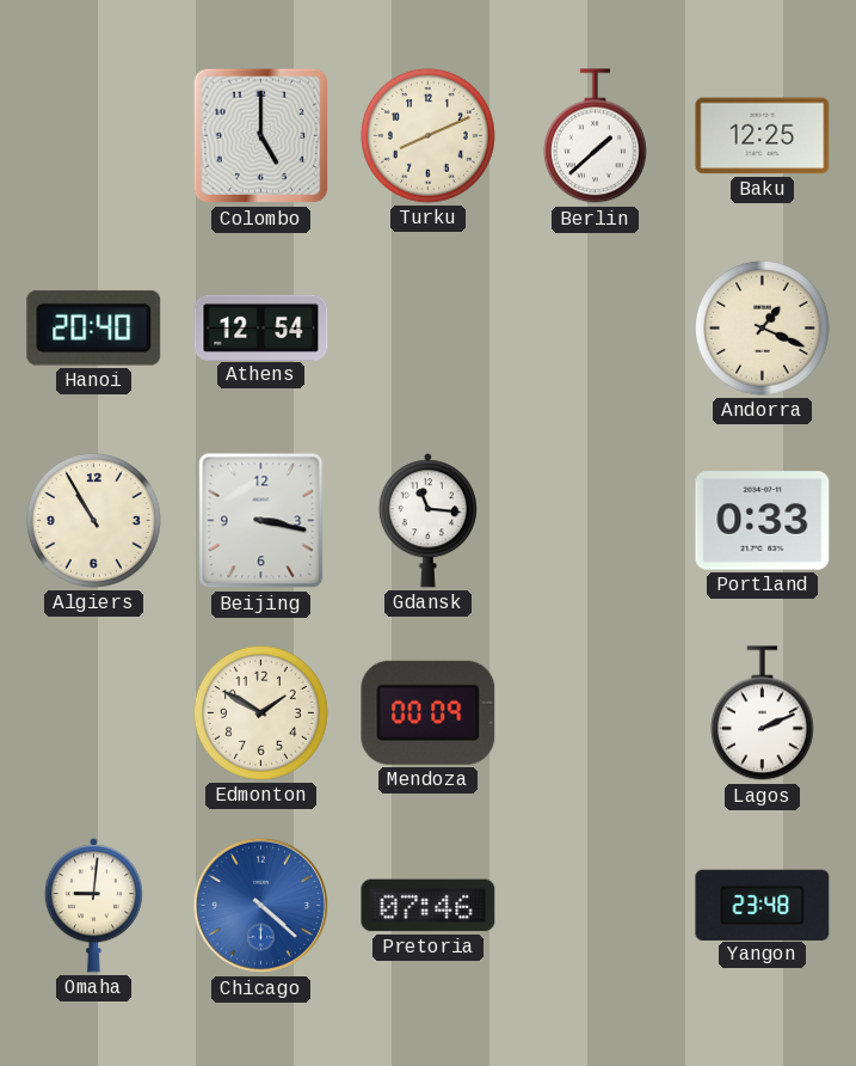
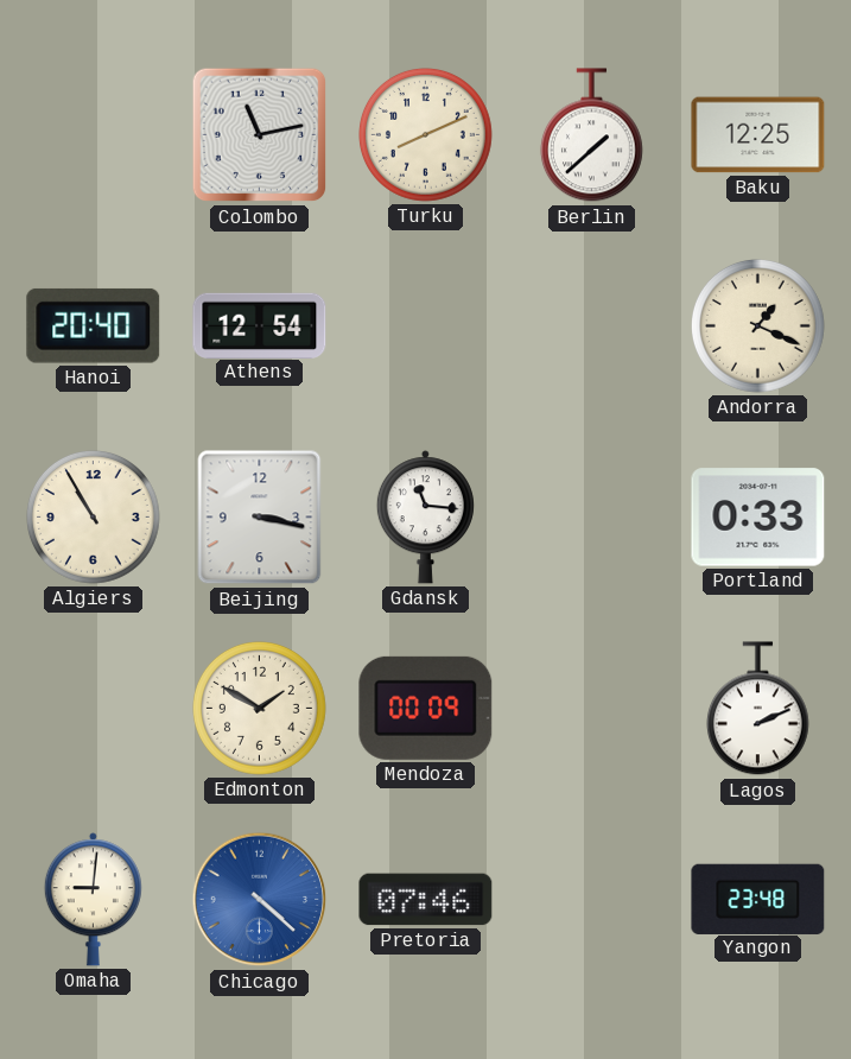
Colombo: 5:00 -> 11:13 (260, 135)
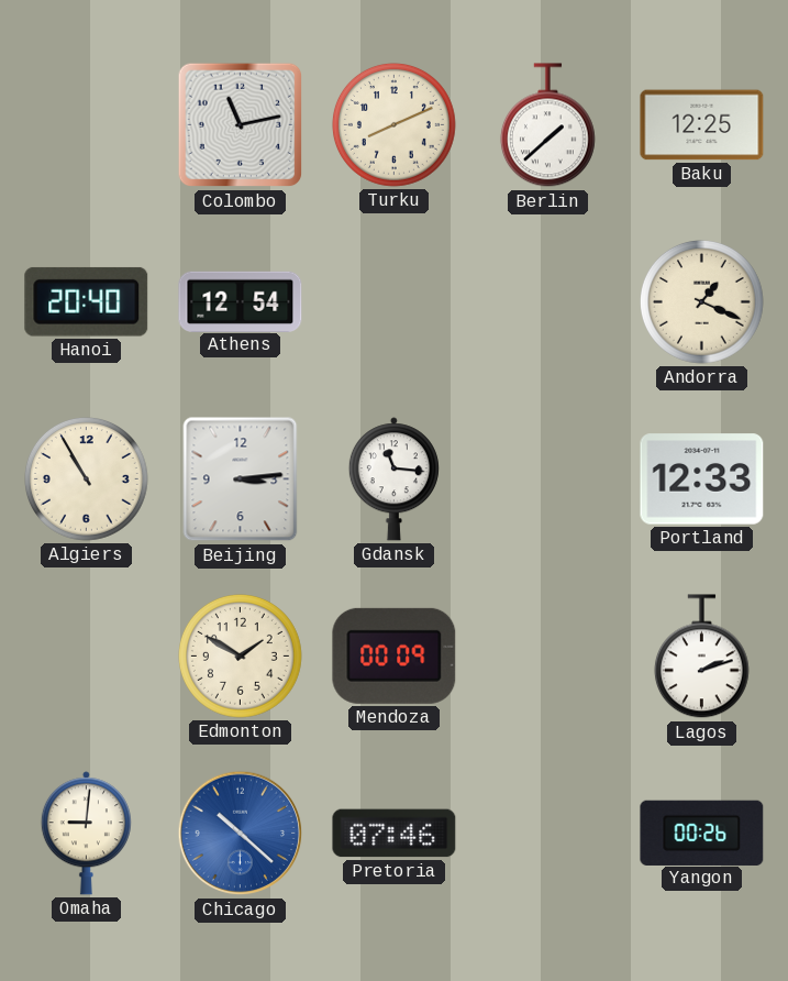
Beijing: 3:17 -> 3:14 (241, 480)
Portland: 0:33 -> 12:33 (702, 480)
Lagos: 2:11 -> 2:12 (701, 657)
Chicago: 4:22 -> 10:22 (241, 834)
Yangon: 23:48 -> 00:26 (702, 833)
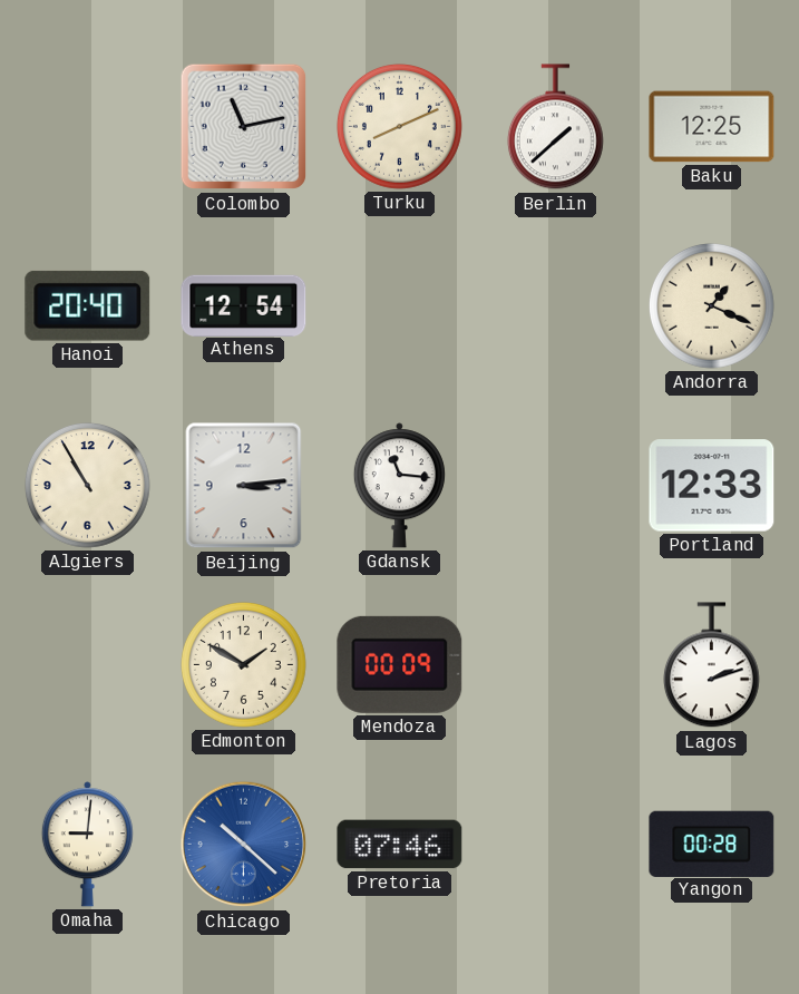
Yangon: 00:26 -> 00:28 (712, 844)
